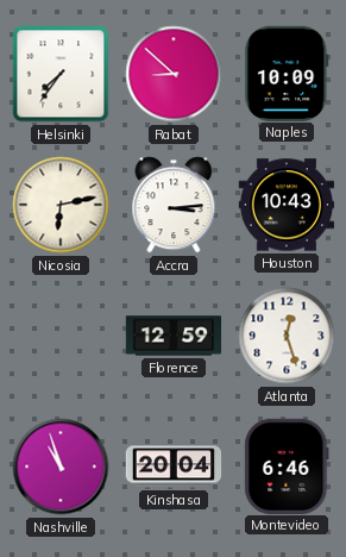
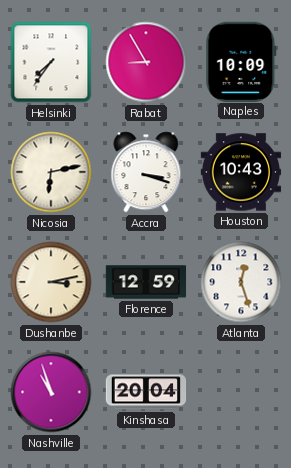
Rabat: 8:52 -> 8:55 (146, 62)
Accra: 3:14 -> 3:18 (146, 172)
Dushanbe: none -> 3:13 (51, 282)
Montevideo: 6:46 -> none (287, 465)
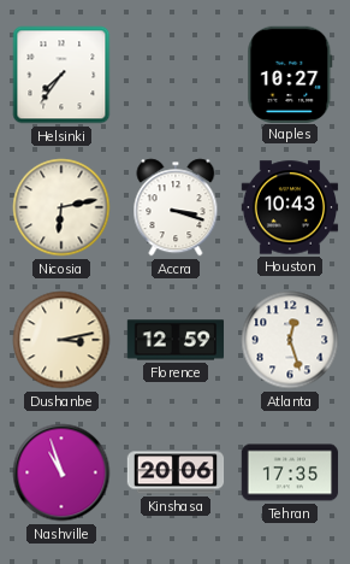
Rabat: 8:55 -> none (146, 62)
Naples: 10:09 -> 10:27 (290, 74)
Kinshasa: 20:04 -> 20:06 (176, 472)
Tehran: none -> 17:35 (290, 472)
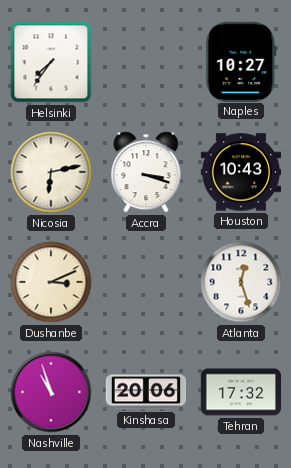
Dushanbe: 3:13 -> 3:11 (51, 282)
Florence: 12:59 -> none (176, 340)
Tehran: 17:35 -> 17:32 (241, 392)
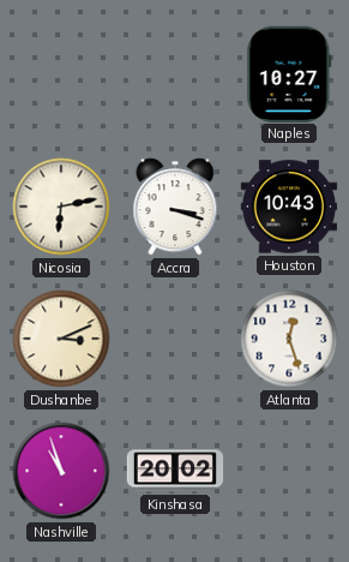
Helsinki: 7:36 -> none (51, 62)
Kinshasa: 20:06 -> 20:02 (175, 471)
Tehran: 17:32 -> none (241, 392)
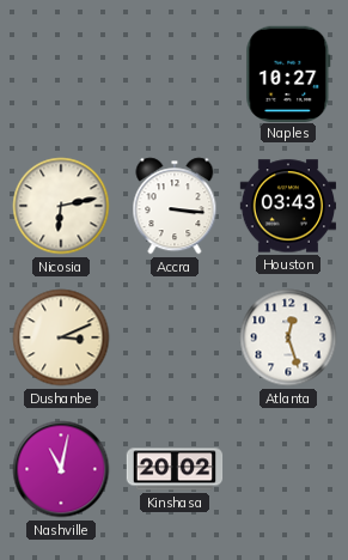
Accra: 3:18 -> 3:16 (175, 206)
Houston: 10:43 -> 03:43 (288, 206)
Nashville: 10:57 -> 11:02 (61, 469)
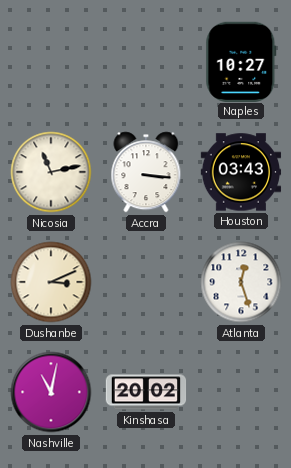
Nicosia: 6:13 -> 11:13 (51, 172)
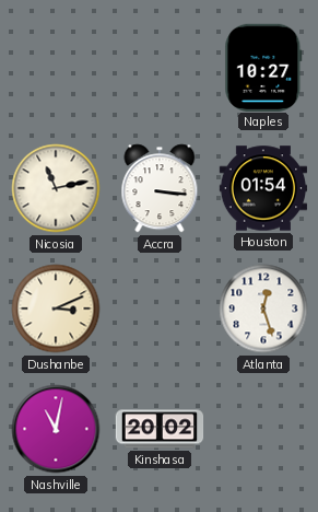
Houston: 03:43 -> 01:54 (263, 188)
